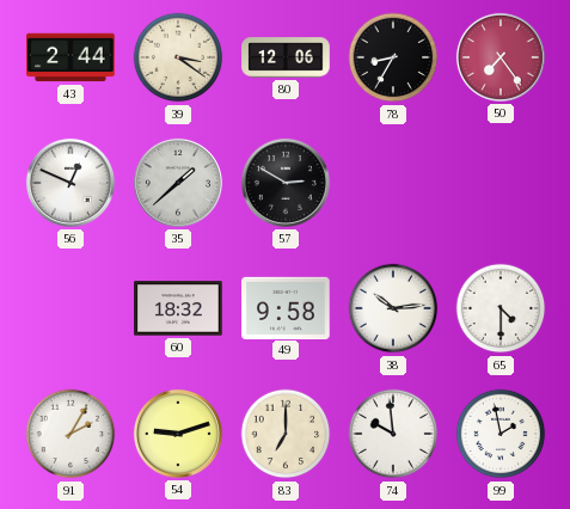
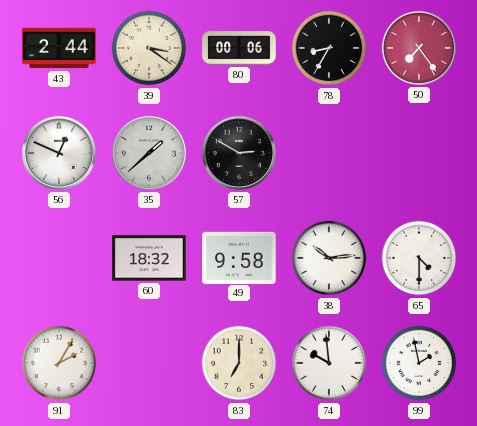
80: 12:06 -> 00:06 (239, 48)
54: 9:12 -> none (178, 434)
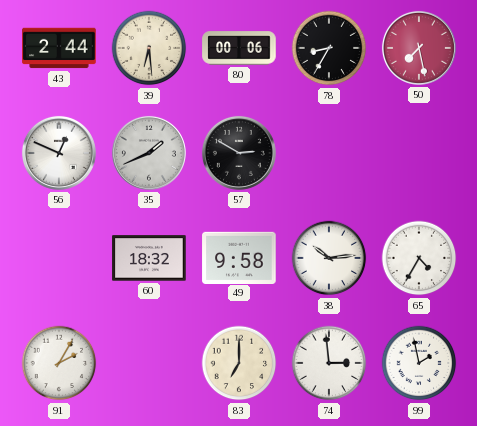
39: 3:21 -> 6:29 (149, 48)
50: 7:24 -> 7:28 (419, 48)
35: 1:38 -> 1:41 (149, 153)
65: 4:30 -> 4:35 (419, 258)
74: 9:59 -> 2:59 (329, 363)
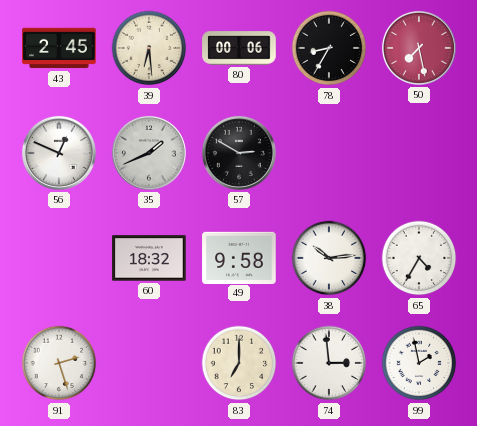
43: 2:44 -> 2:45 (59, 48)
91: 2:05 -> 2:27 (59, 363)
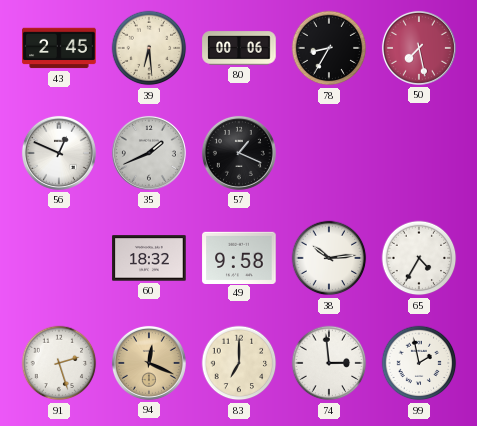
57: 2:50 -> 1:19 (239, 153)
94: none -> 12:19 (149, 363)
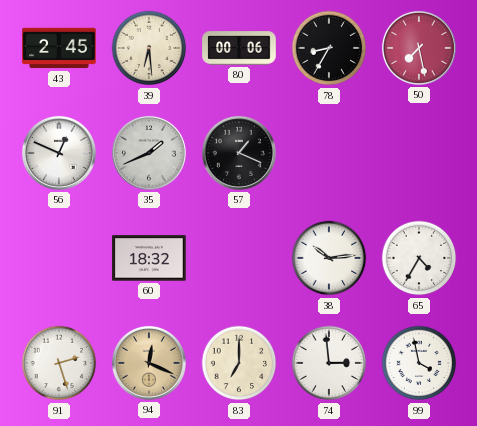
49: 9:58 -> none (239, 257)
99: 1:58 -> 3:58 (419, 363)
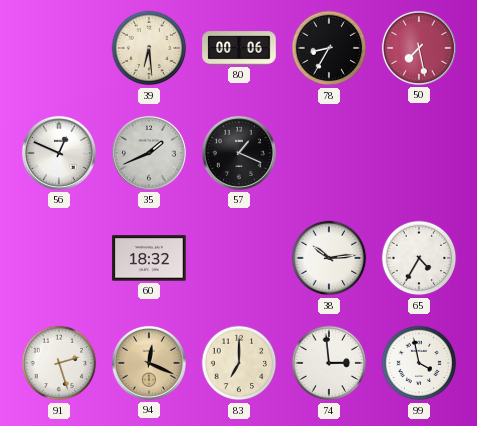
43: 2:45 -> none (59, 48)
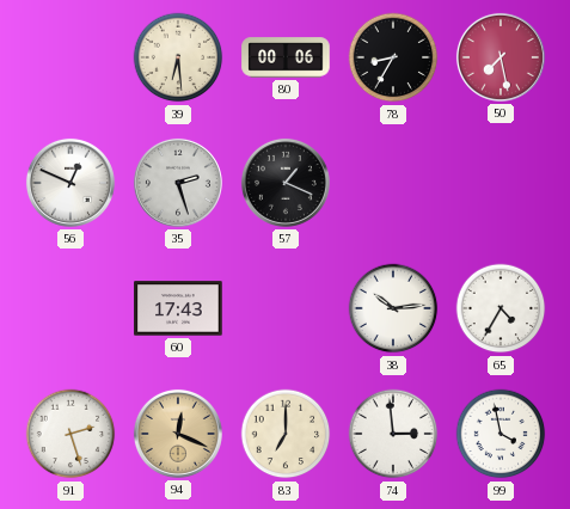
35: 1:41 -> 2:27 (178, 183)
60: 18:32 -> 17:43 (178, 308)
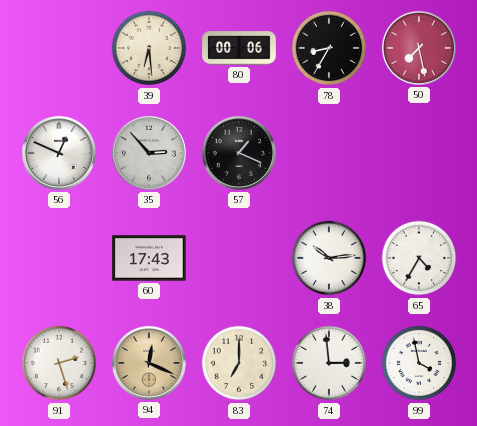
35: 2:27 -> 2:53 (149, 153)
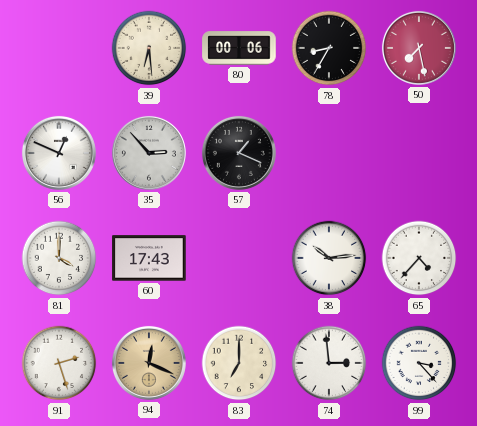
81: none -> 4:00 (59, 258)
65: 4:35 -> 4:37 (419, 258)
99: 3:58 -> 3:23 (419, 363)
